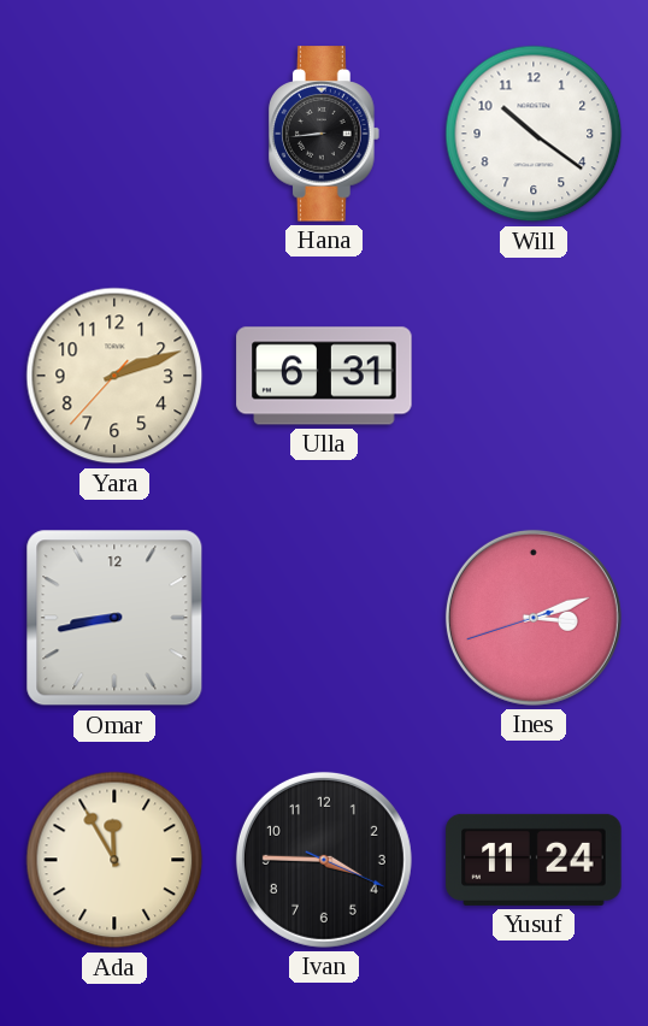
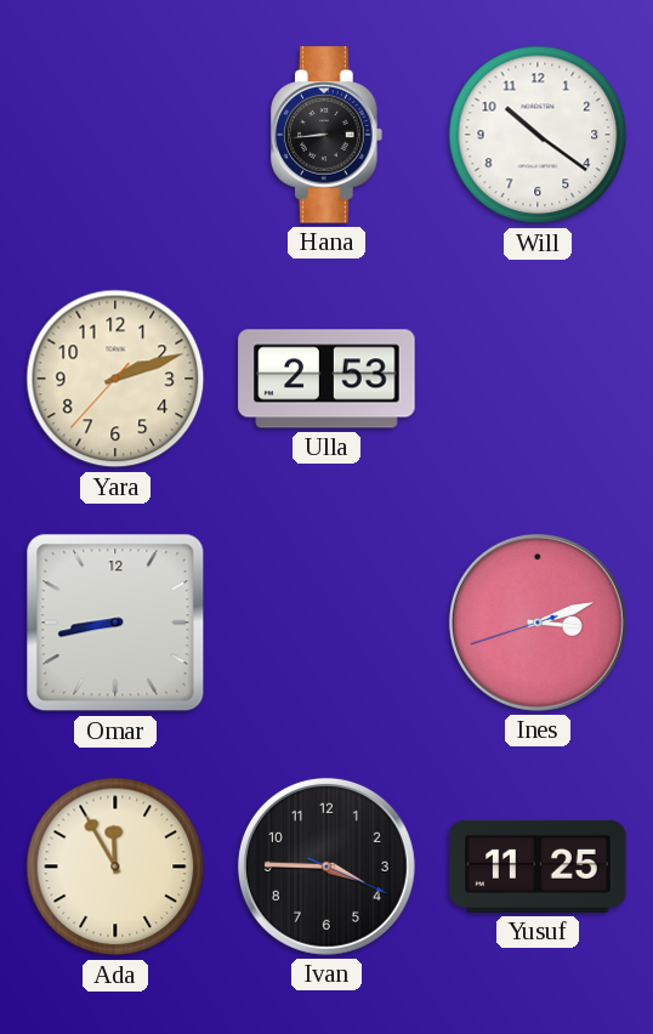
Ulla: 6:31 -> 2:53 (326, 379)
Yusuf: 11:24 -> 11:25 (538, 867)
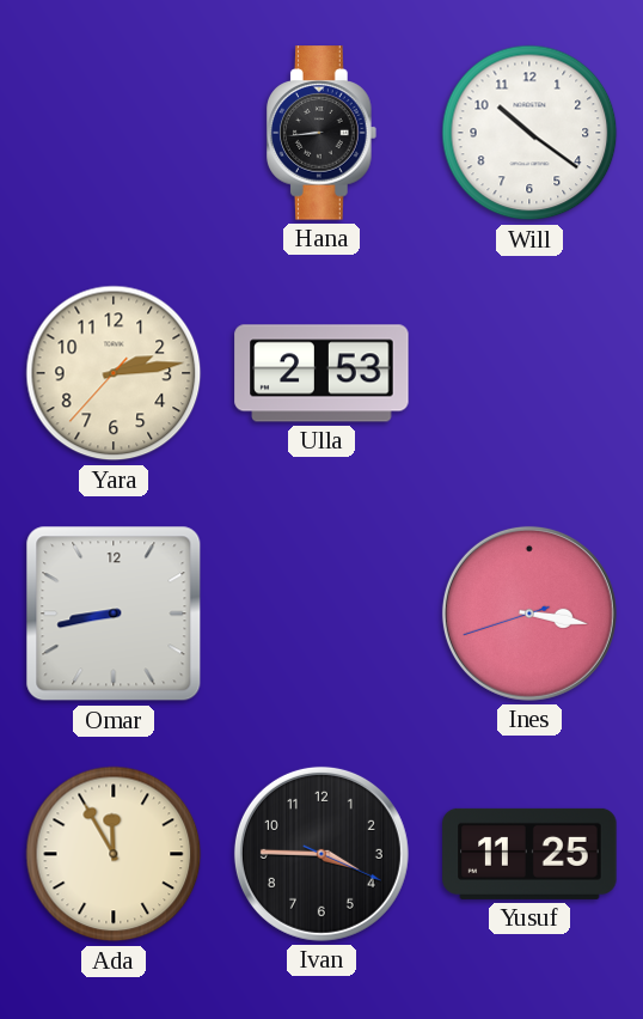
Yara: 2:11 -> 2:13 (114, 373)
Ines: 3:11 -> 3:16 (529, 614)
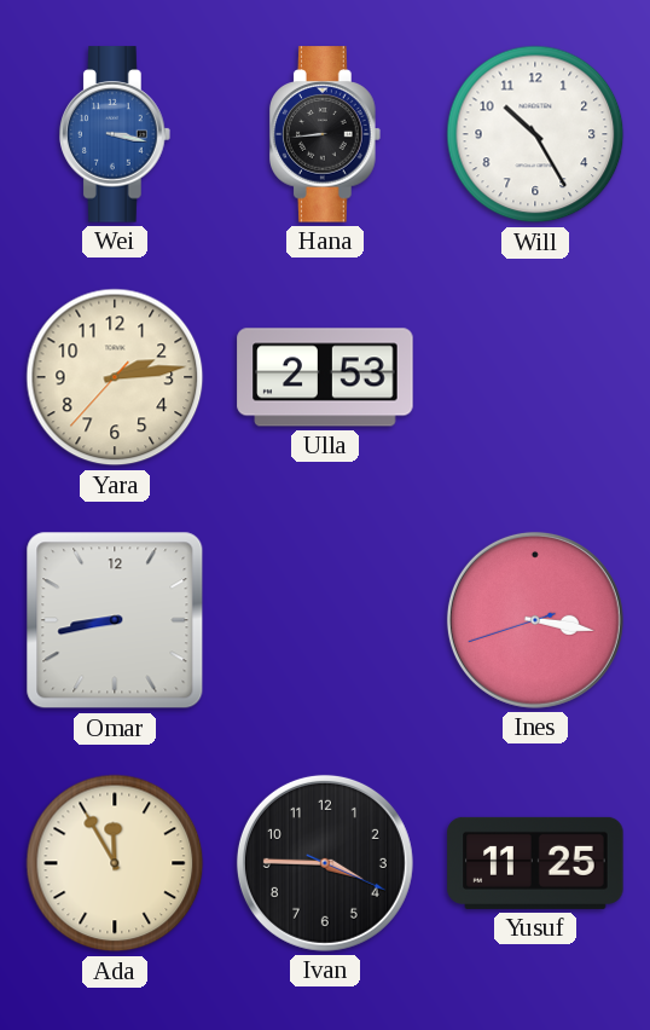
Wei: none -> 3:17 (116, 134)
Will: 10:21 -> 10:25 (535, 134)
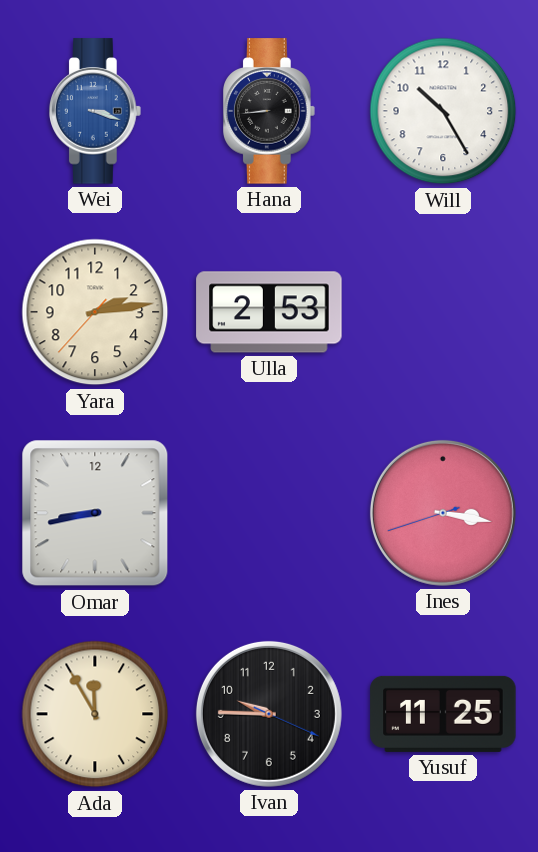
Wei: 3:17 -> 3:18 (96, 111)
Ivan: 3:45 -> 9:45 (269, 714)
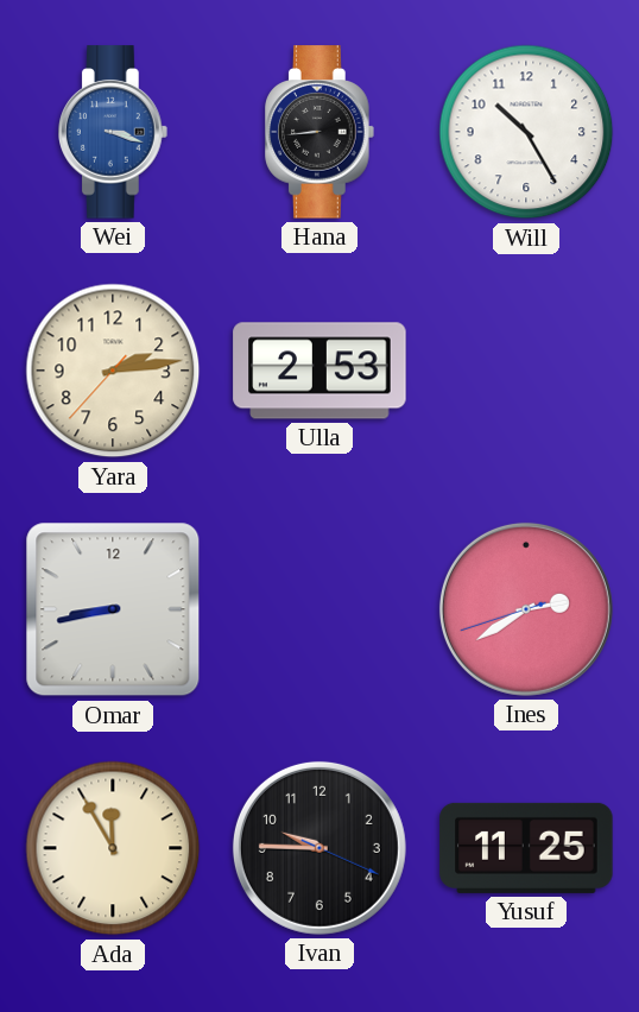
Ines: 3:16 -> 2:39 (526, 609)
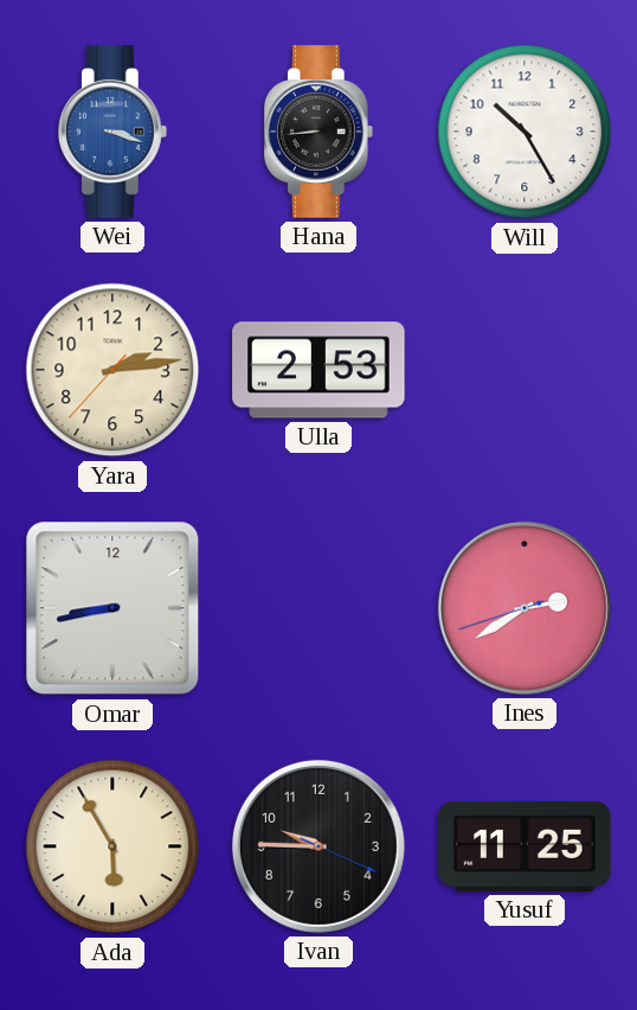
Ada: 11:55 -> 5:55 (112, 846)
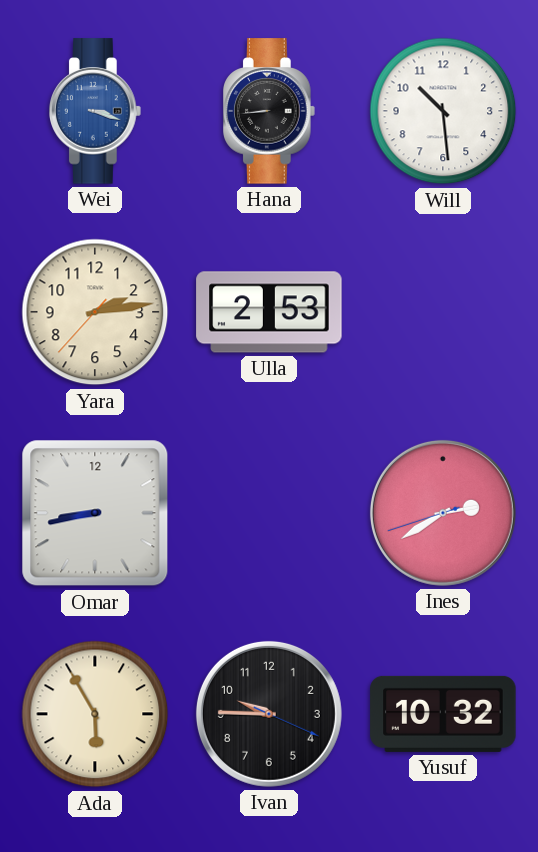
Will: 10:25 -> 10:29 (443, 111)
Yusuf: 11:25 -> 10:32 (443, 714)
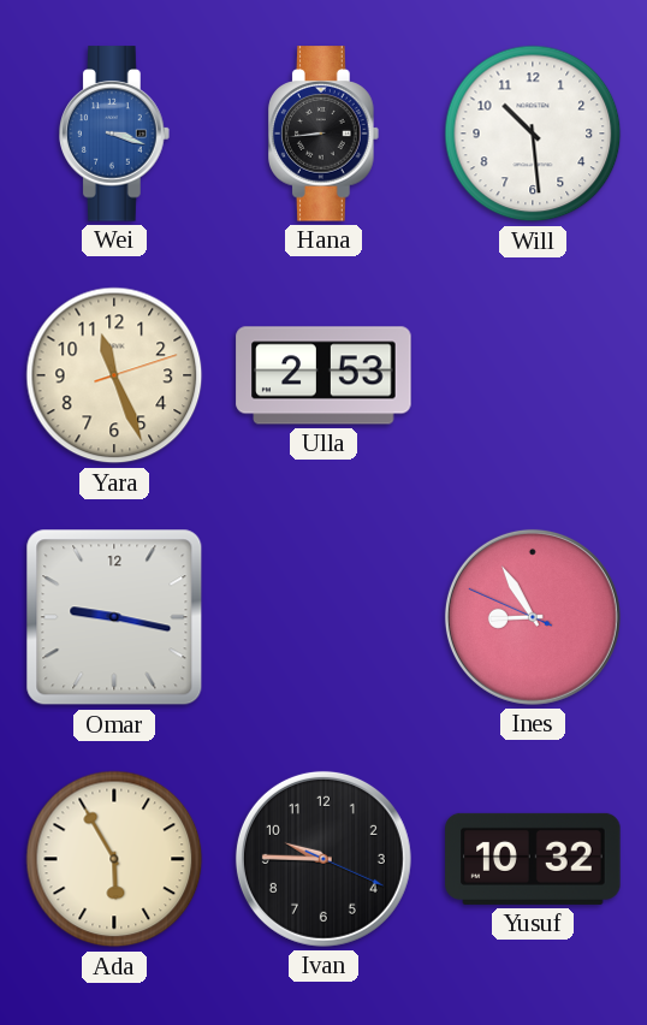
Yara: 2:13 -> 11:26 (114, 375)
Omar: 8:43 -> 9:17 (114, 617)
Ines: 2:39 -> 8:54 (533, 617)
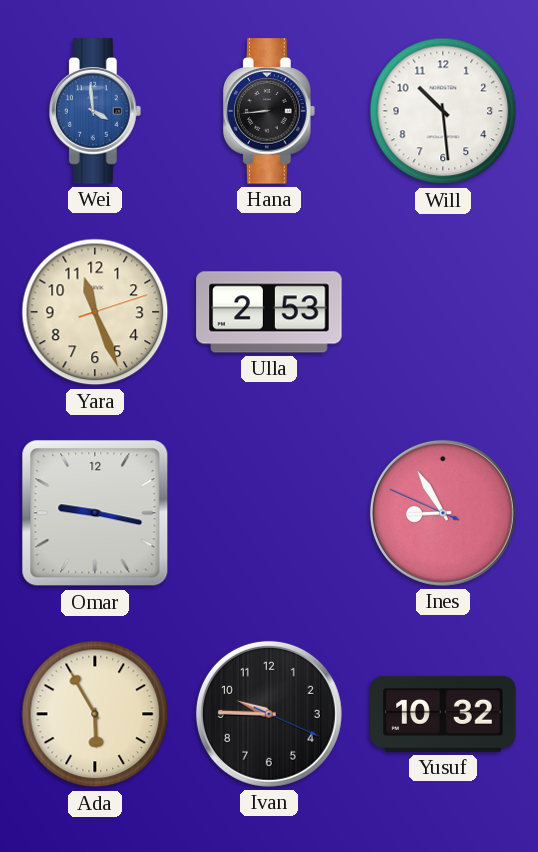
Wei: 3:18 -> 3:59 (96, 111)
